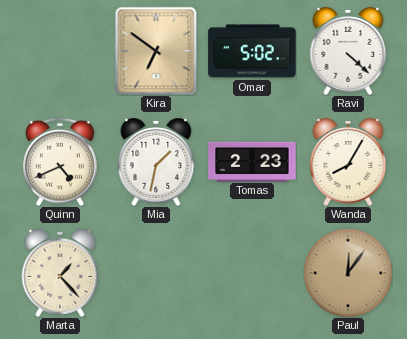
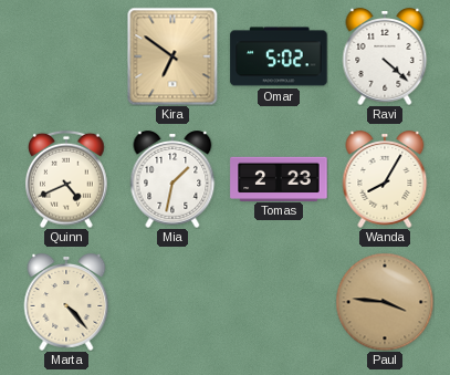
Marta: 1:23 -> 4:23 (66, 302)
Paul: 12:06 -> 3:46 (385, 302)
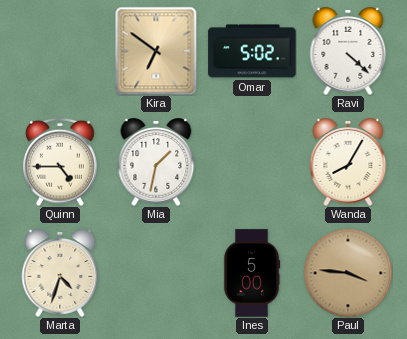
Quinn: 4:41 -> 4:45 (60, 162)
Tomas: 2:23 -> none (279, 178)
Marta: 4:23 -> 4:33 (60, 273)
Ines: none -> 5:00 (252, 273)
